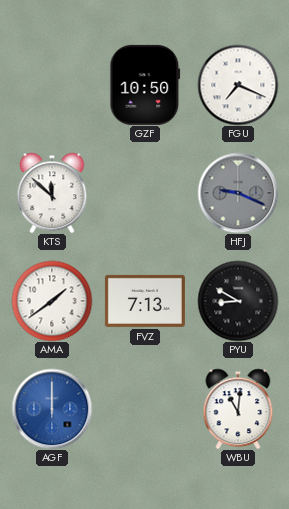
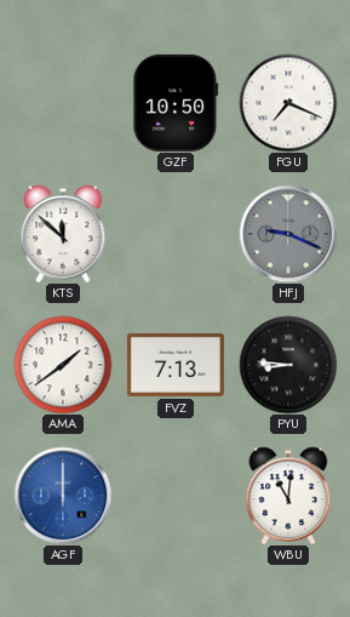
PYU: 8:50 -> 8:46 (288, 365)
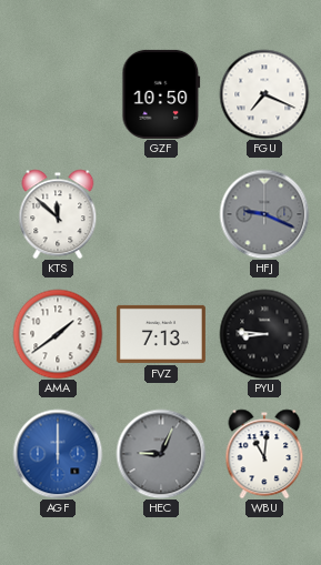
HEC: none -> 9:04 (161, 454)
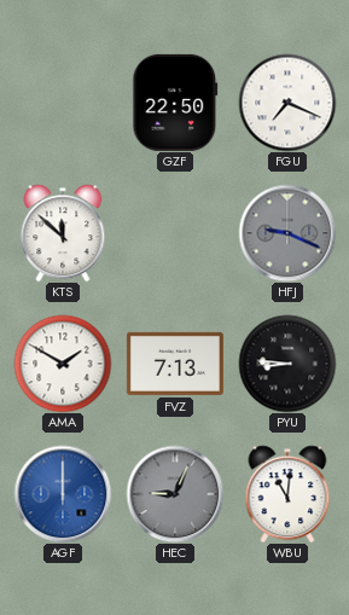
GZF: 10:50 -> 22:50 (175, 103)
AMA: 1:39 -> 1:50 (63, 364)
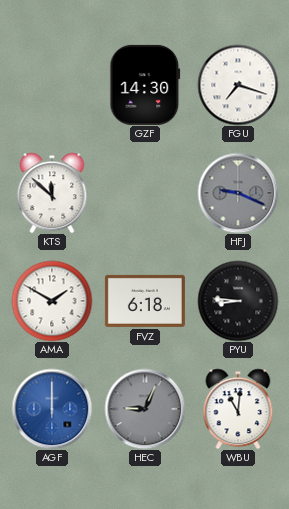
GZF: 22:50 -> 14:30 (145, 85)
FGU: 7:19 -> 7:18 (238, 85)
FVZ: 7:13 -> 6:18 (145, 301)
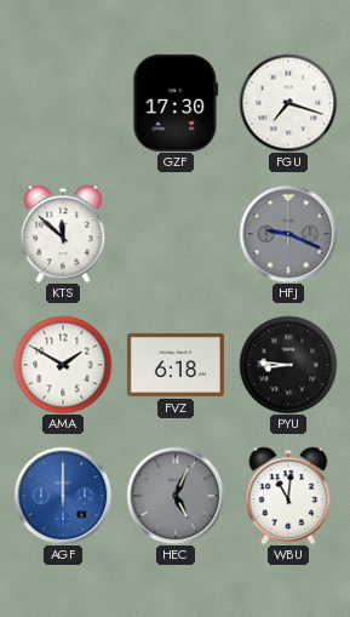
GZF: 14:30 -> 17:30 (176, 103)
HEC: 9:04 -> 5:04 (176, 496)
